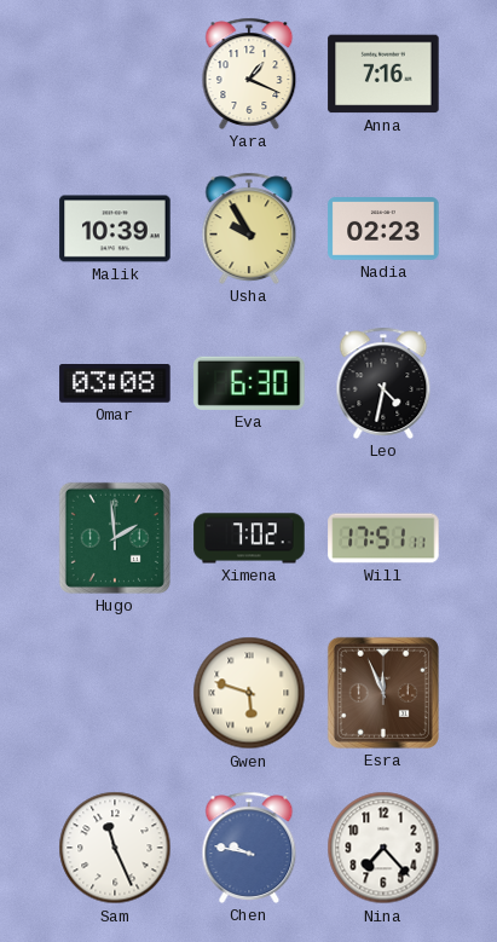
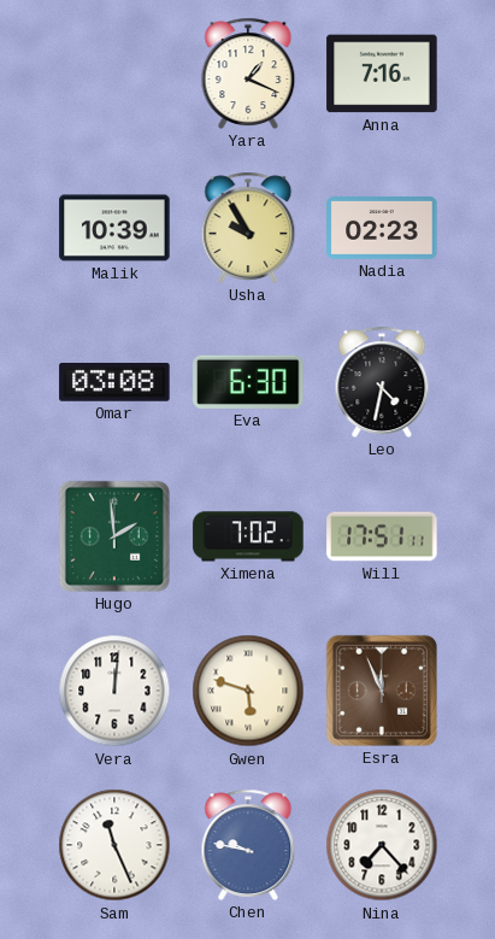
Vera: none -> 12:01 (114, 691)
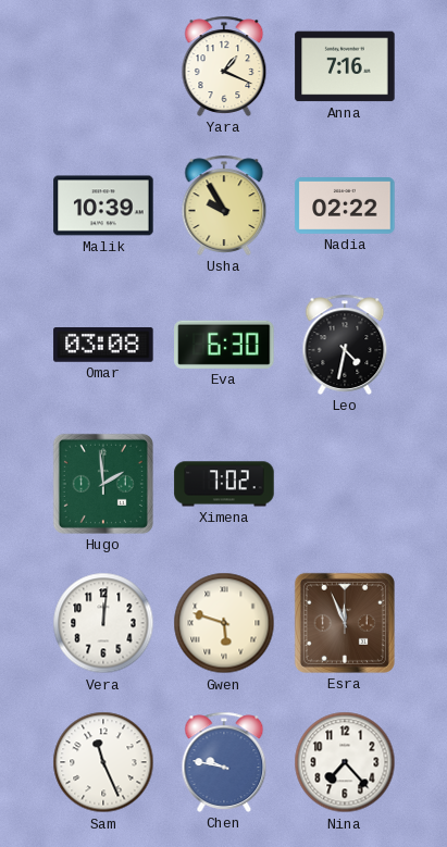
Nadia: 02:23 -> 02:22 (345, 207)
Will: 17:51 -> none (382, 536)
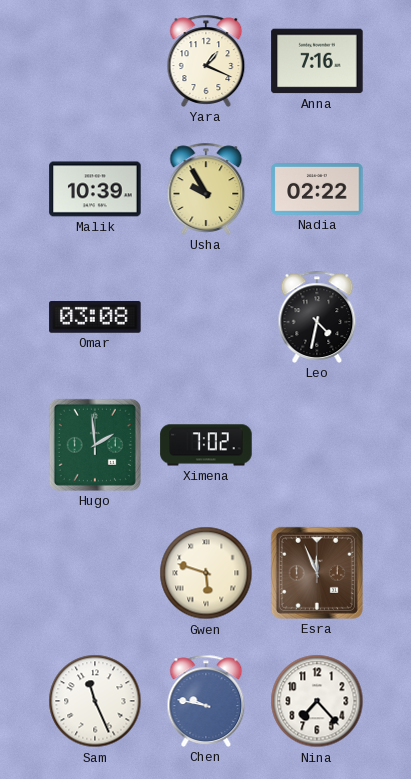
Eva: 6:30 -> none (224, 345)
Vera: 12:01 -> none (103, 623)
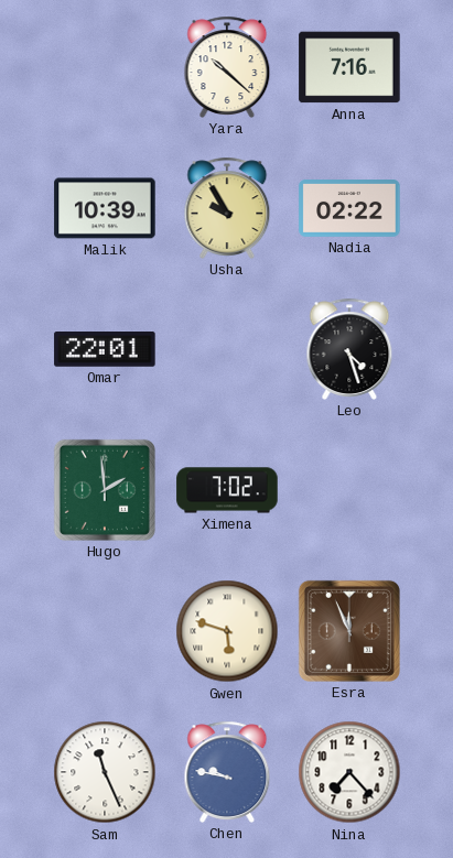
Yara: 1:19 -> 10:22 (227, 67)
Omar: 03:08 -> 22:01 (105, 350)
Leo: 4:32 -> 4:27 (349, 349)
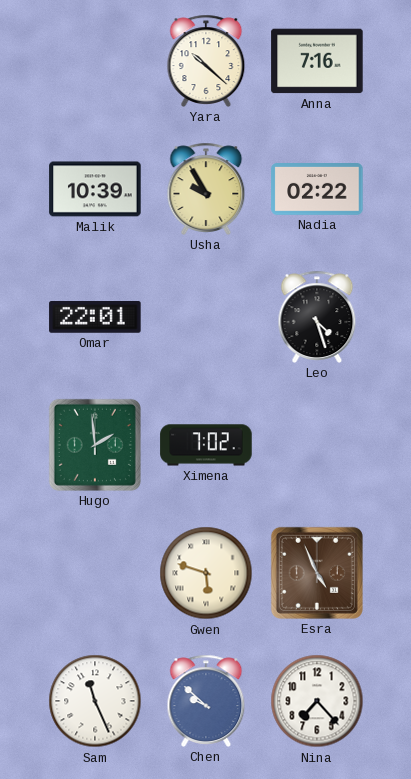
Esra: 11:56 -> 4:56 (317, 573)
Chen: 9:47 -> 9:52 (206, 701)
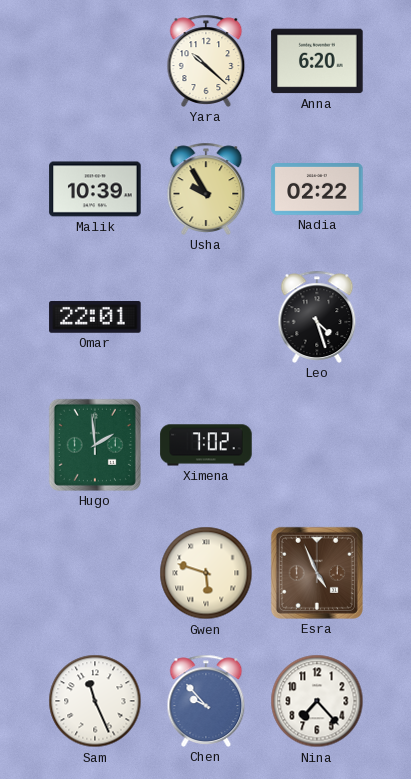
Anna: 7:16 -> 6:20 (317, 61)
Chen: 9:52 -> 9:53 (206, 701)
